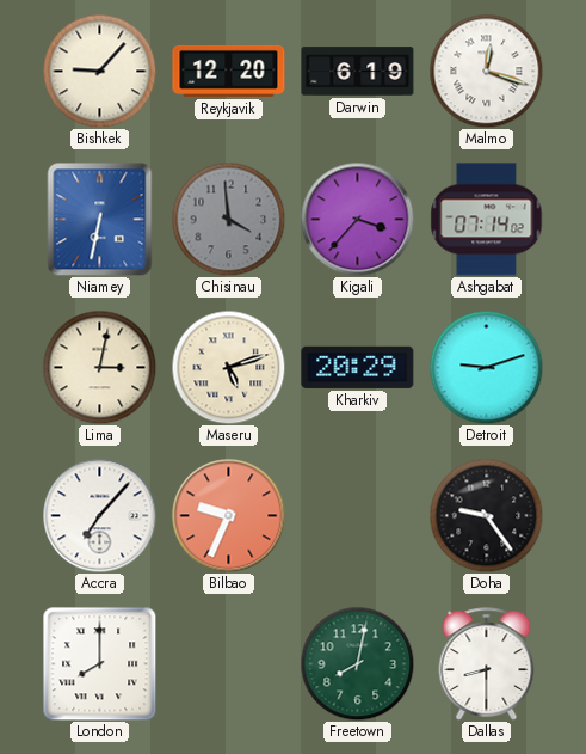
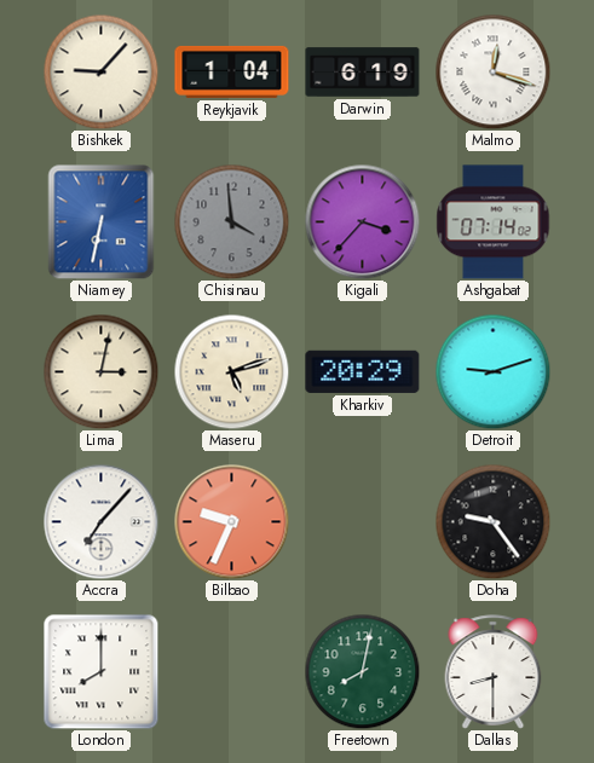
Reykjavik: 12:20 -> 1:04 (232, 71)
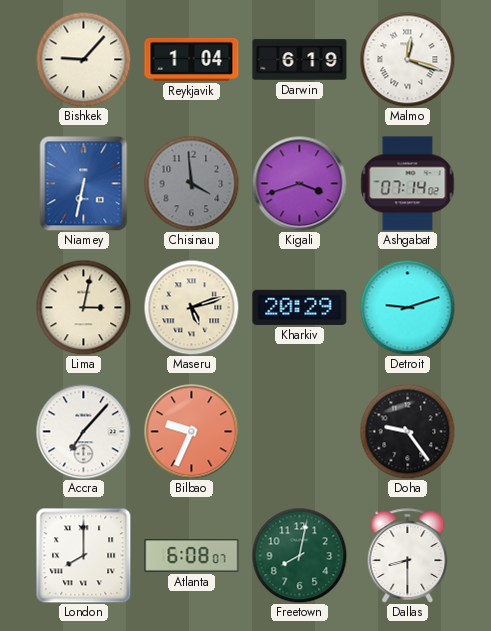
Kigali: 3:37 -> 3:42 (299, 183)
Atlanta: none -> 6:08 (192, 556)
